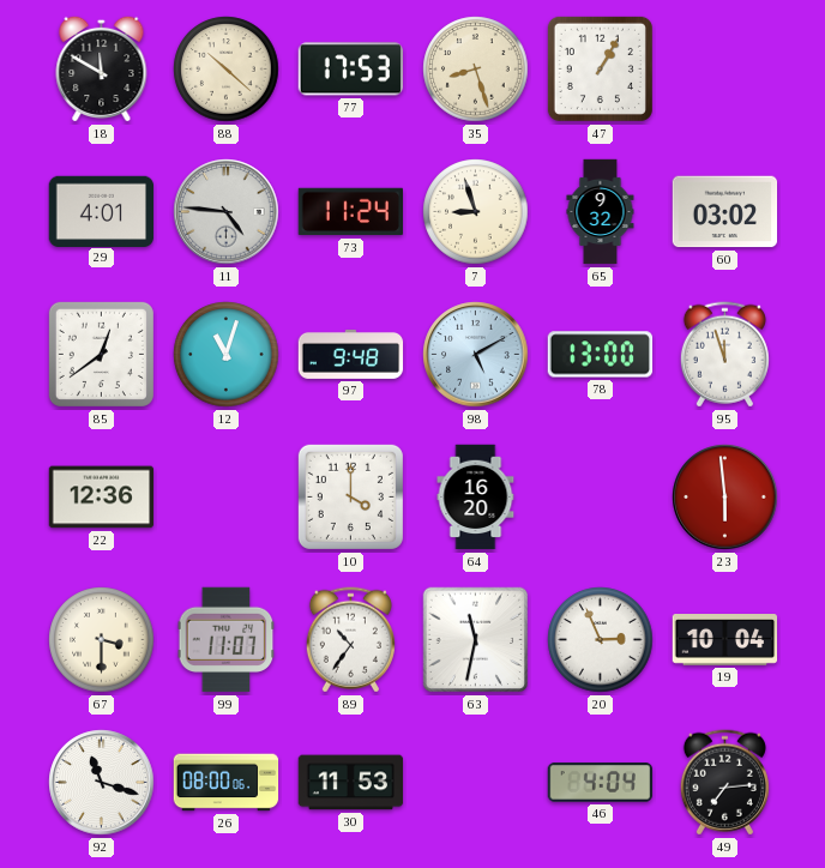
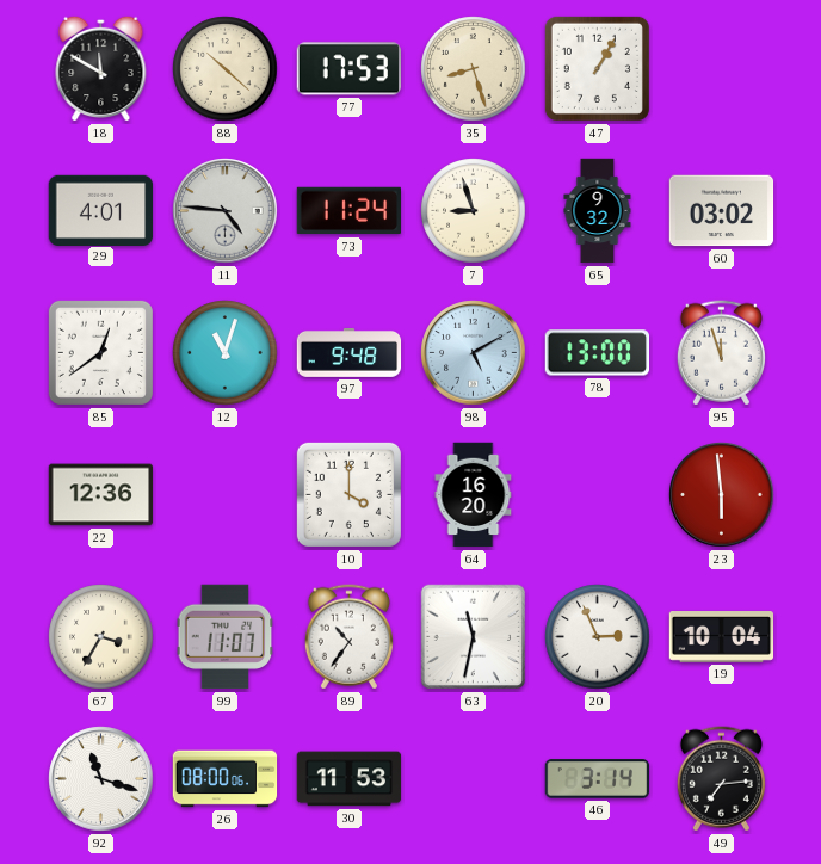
67: 3:30 -> 3:35 (101, 637)
46: 4:04 -> 3:14 (598, 779)
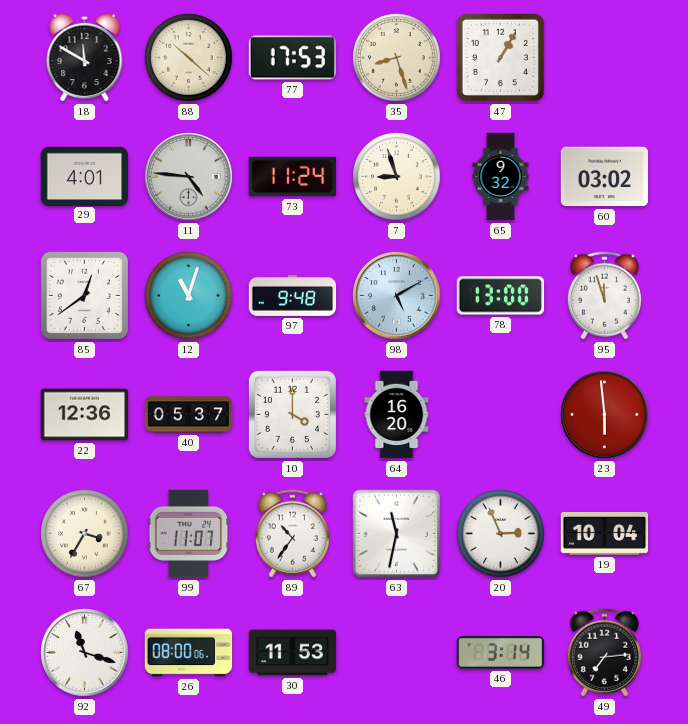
40: none -> 05:37 (189, 415)
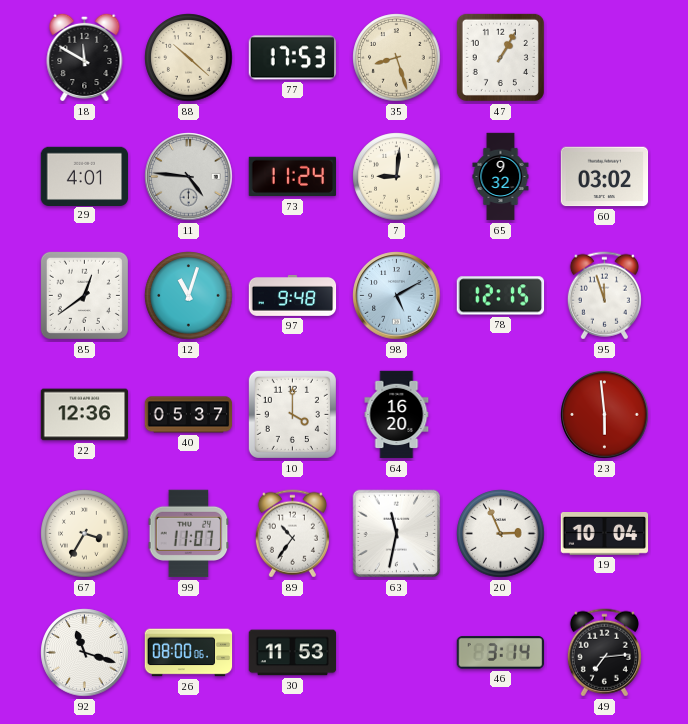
7: 8:57 -> 9:01 (397, 177)
78: 13:00 -> 12:15 (501, 296)
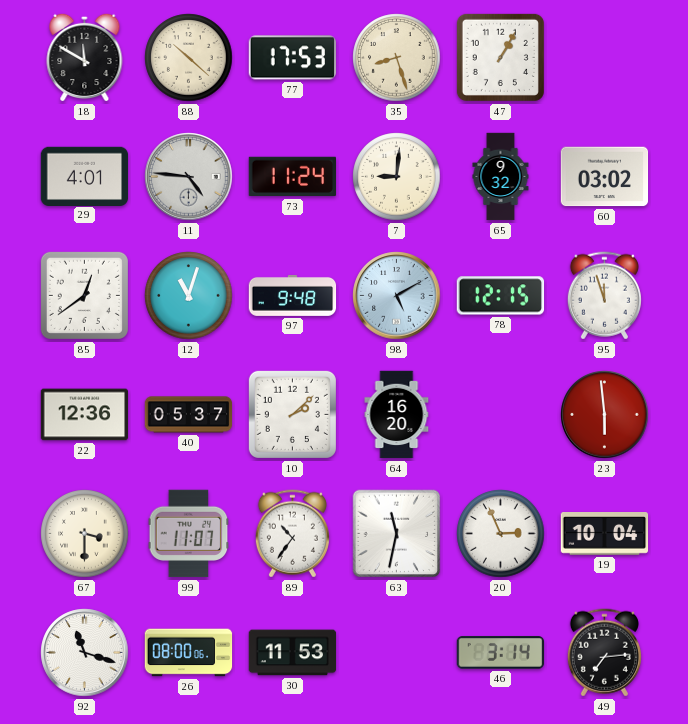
10: 4:00 -> 2:08 (292, 414)
67: 3:35 -> 3:30 (85, 534)
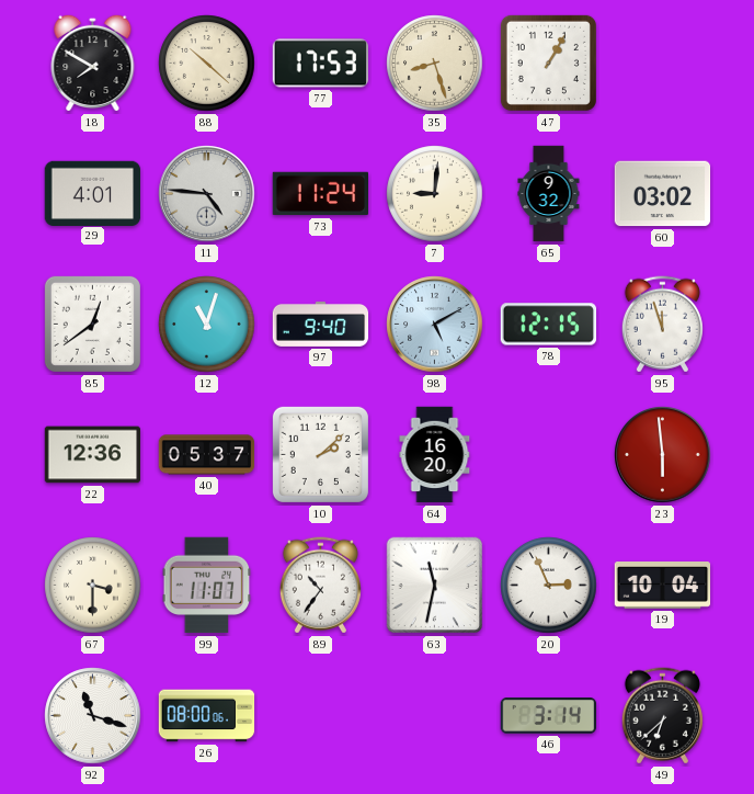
18: 11:50 -> 7:50 (93, 63)
97: 9:48 -> 9:40 (321, 324)
30: 11:53 -> none (293, 653)
49: 7:14 -> 6:38 (662, 716)
